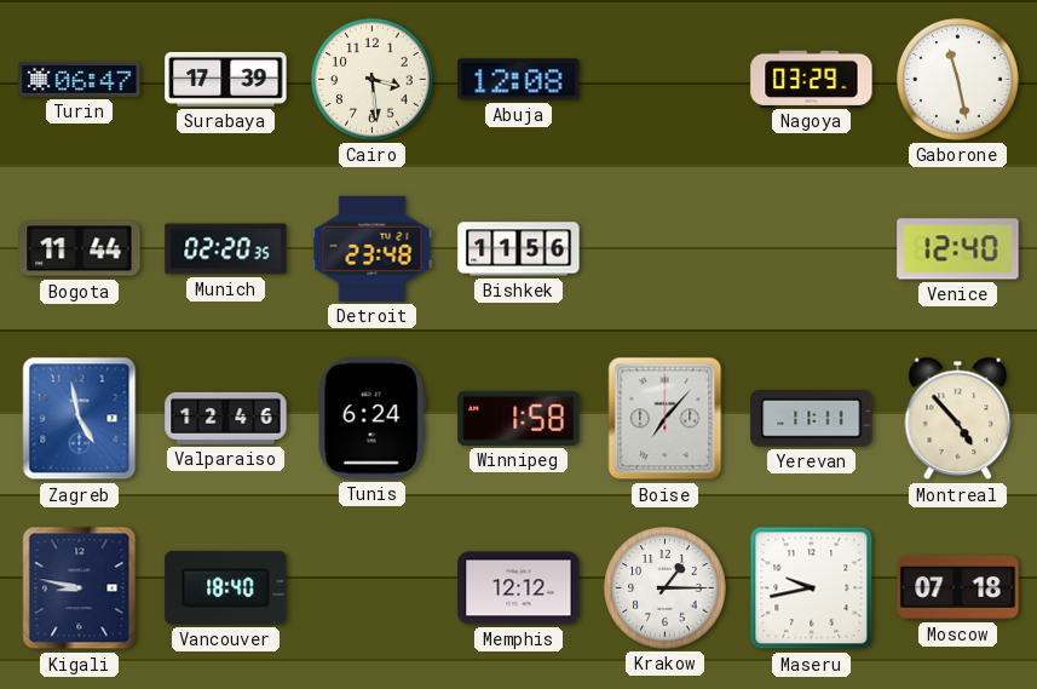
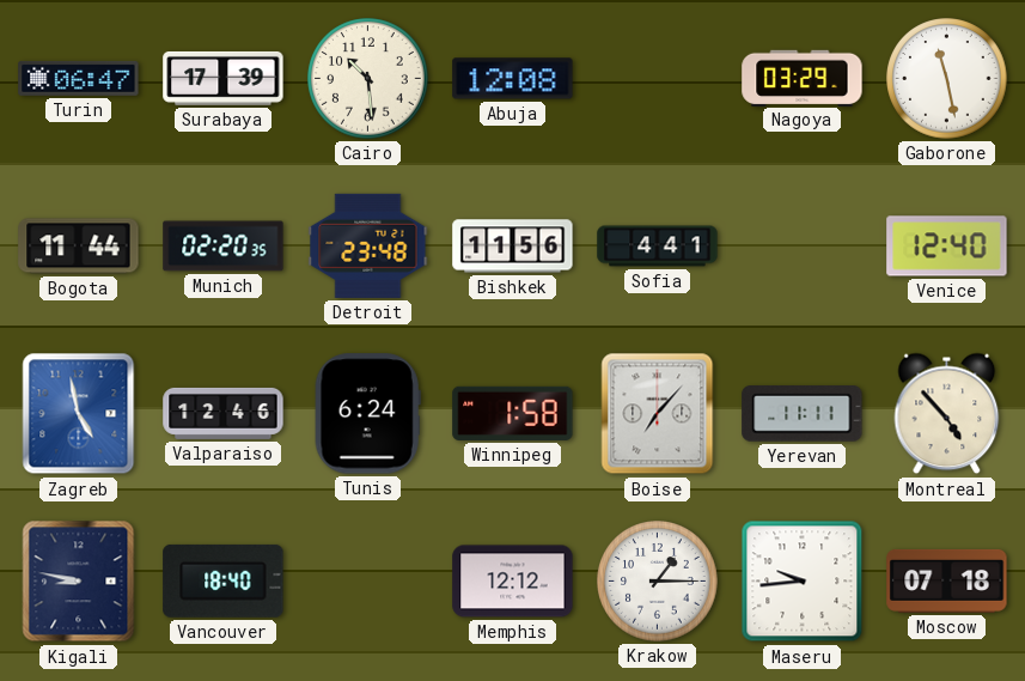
Cairo: 3:29 -> 10:29 (368, 79)
Sofia: none -> 4:41 (658, 247)
Maseru: 9:43 -> 9:44 (803, 582)
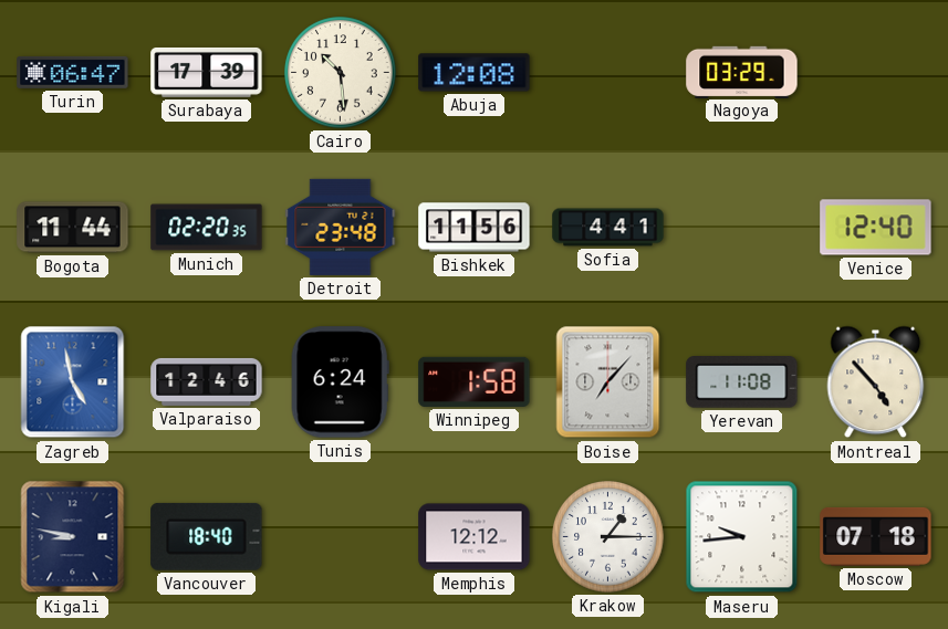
Gaborone: 11:28 -> none (947, 79)
Yerevan: 11:11 -> 11:08 (742, 382)
